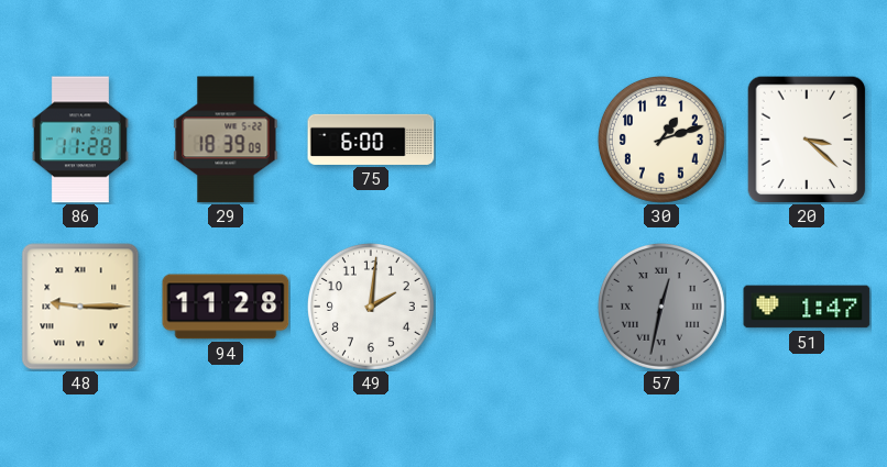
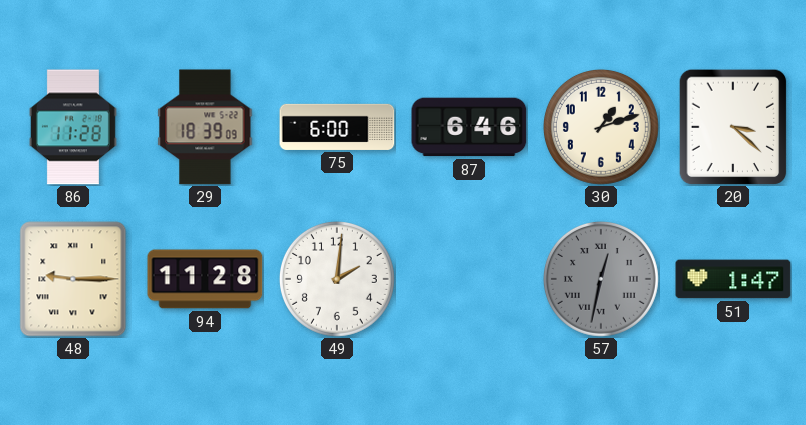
87: none -> 6:46 (469, 127)
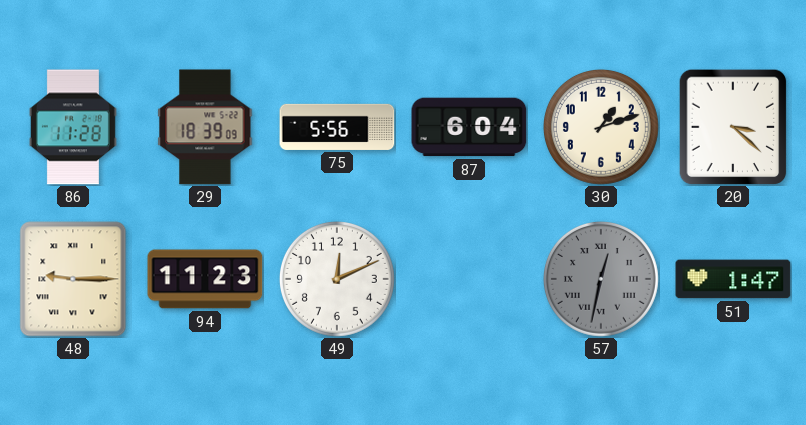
75: 6:00 -> 5:56 (337, 127)
87: 6:46 -> 6:04 (469, 127)
94: 11:28 -> 11:23 (205, 279)
49: 2:01 -> 12:11 (337, 279)
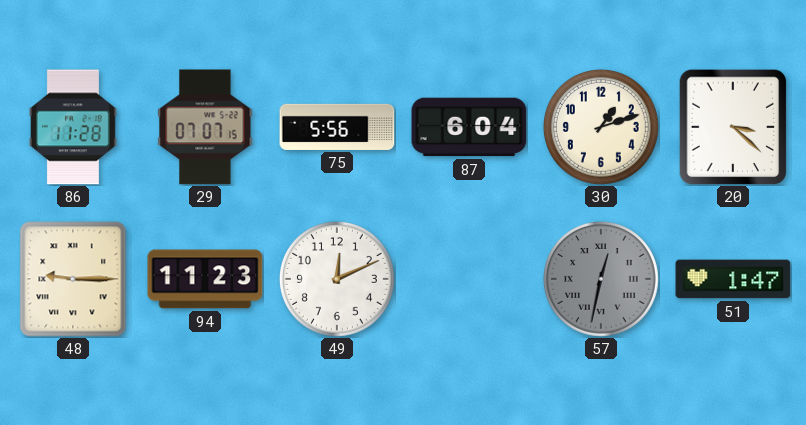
29: 18:39 -> 07:07 (205, 127)
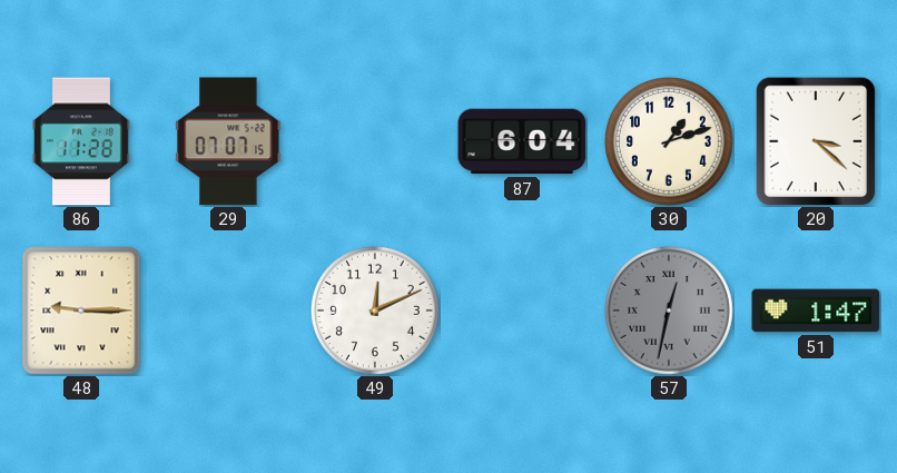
75: 5:56 -> none (337, 127)
94: 11:23 -> none (205, 279)
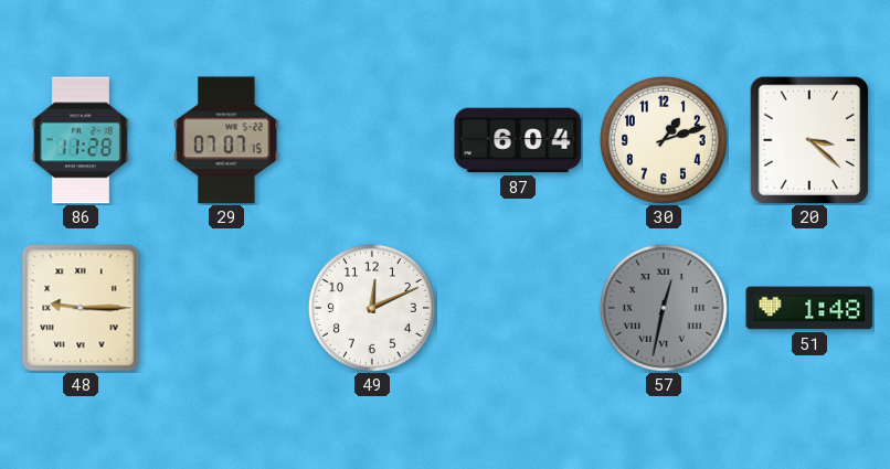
51: 1:47 -> 1:48 (809, 308)
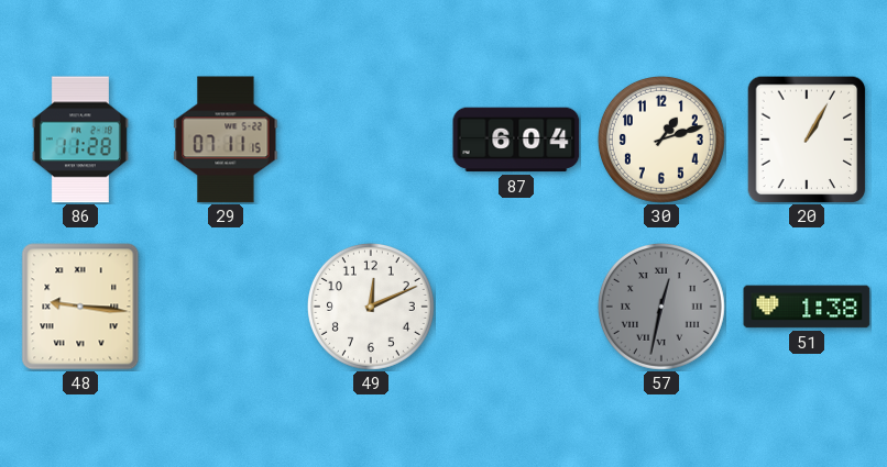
29: 07:07 -> 07:11 (226, 140)
20: 3:22 -> 1:05 (807, 140)
48: 9:15 -> 9:16 (80, 307)
51: 1:48 -> 1:38 (807, 307)
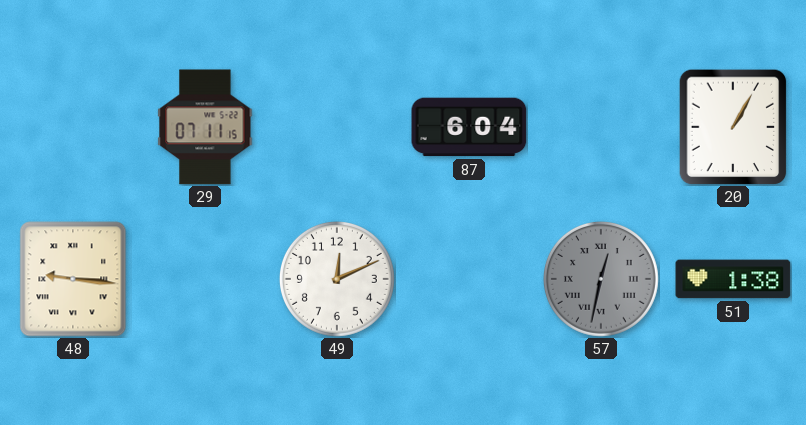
86: 11:28 -> none (80, 140)
30: 1:12 -> none (661, 140)
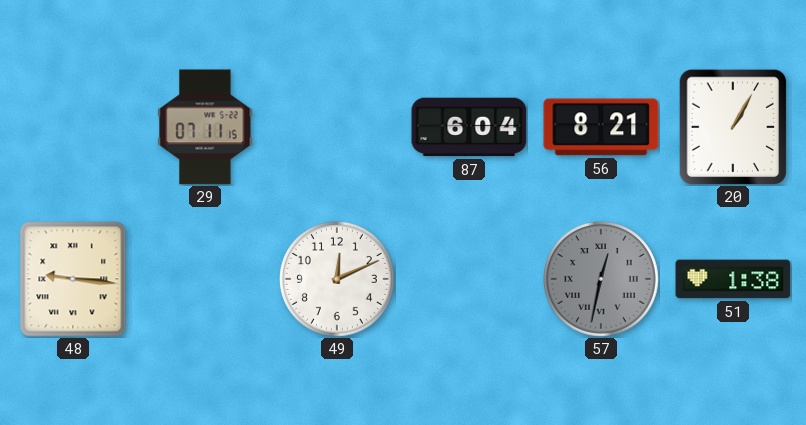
56: none -> 8:21 (601, 127)
